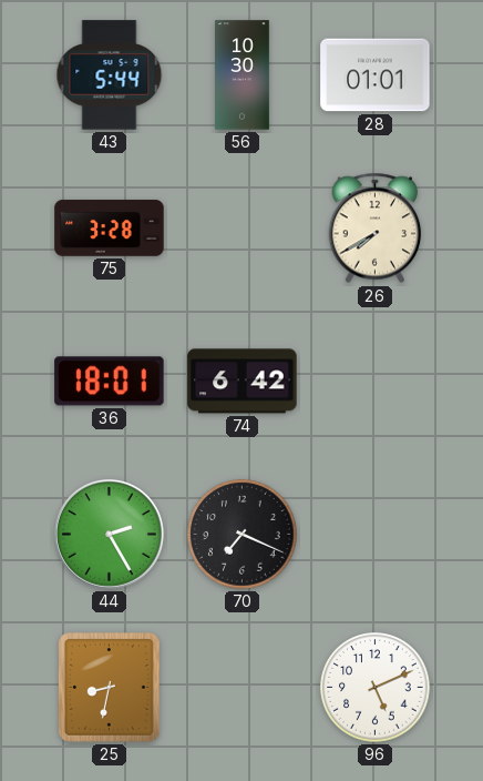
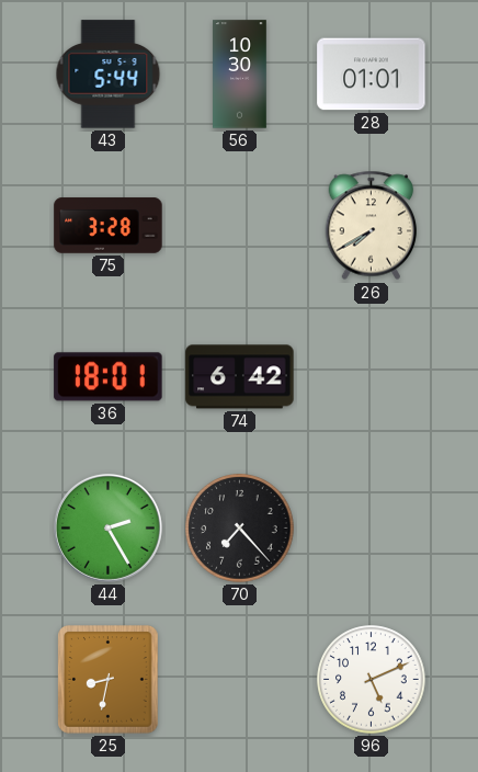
70: 7:19 -> 7:23 (240, 529)
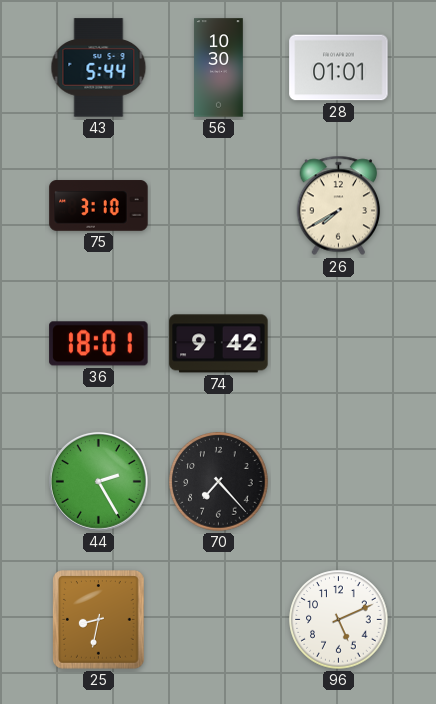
75: 3:28 -> 3:10 (99, 206)
74: 6:42 -> 9:42 (219, 344)
